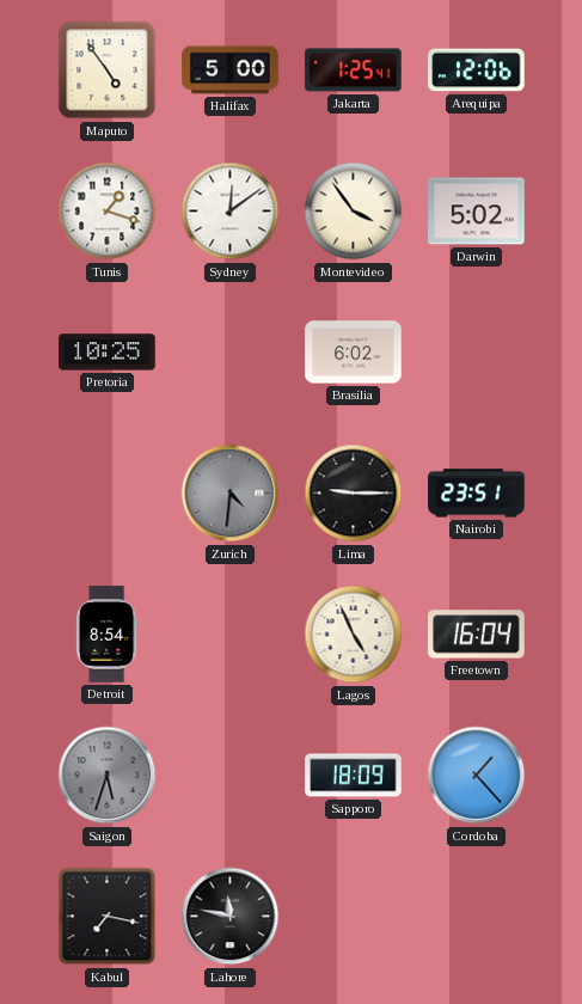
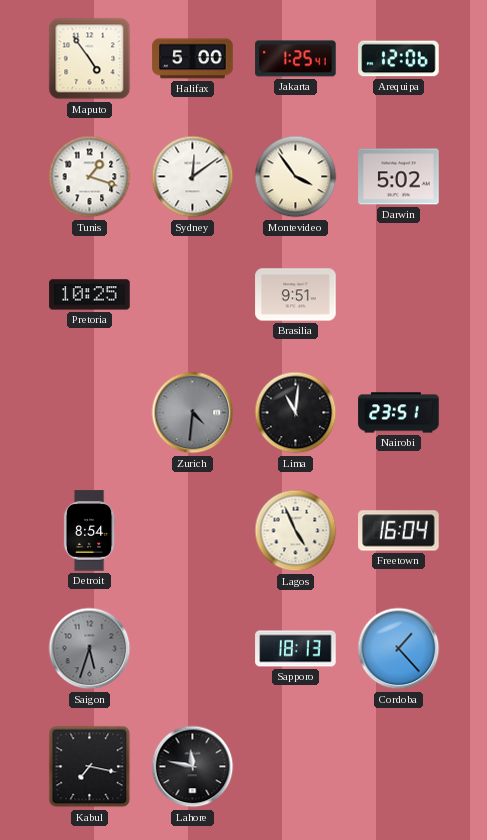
Brasilia: 6:02 -> 9:51 (296, 295)
Lima: 9:15 -> 11:01 (296, 413)
Sapporo: 18:09 -> 18:13 (296, 649)
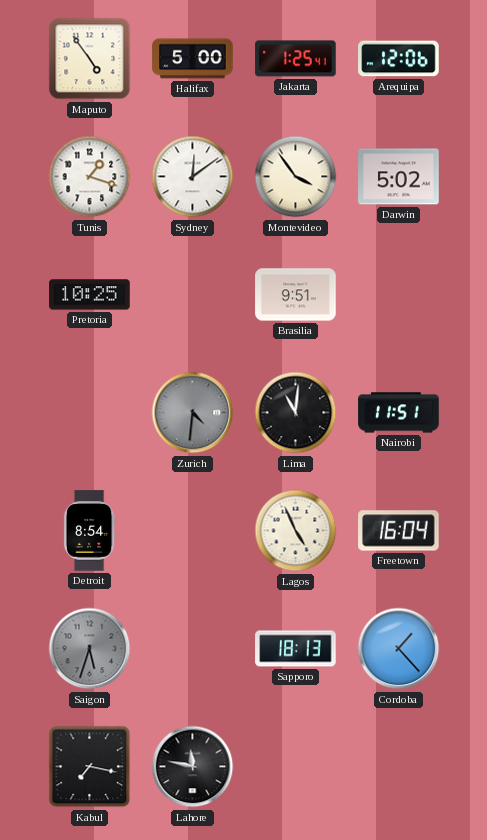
Nairobi: 23:51 -> 11:51 (399, 413)
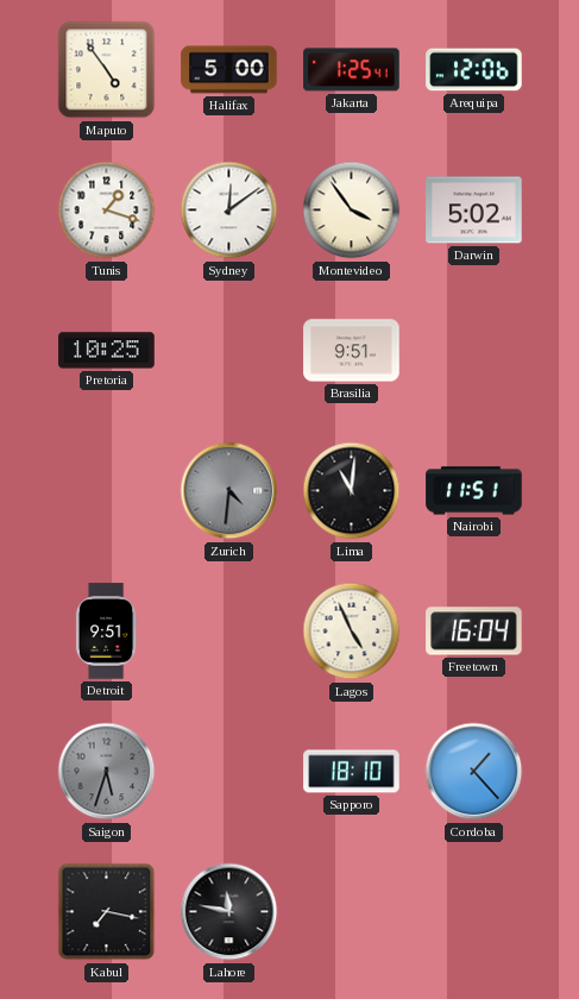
Detroit: 8:54 -> 9:51 (106, 632)
Sapporo: 18:13 -> 18:10 (352, 772)
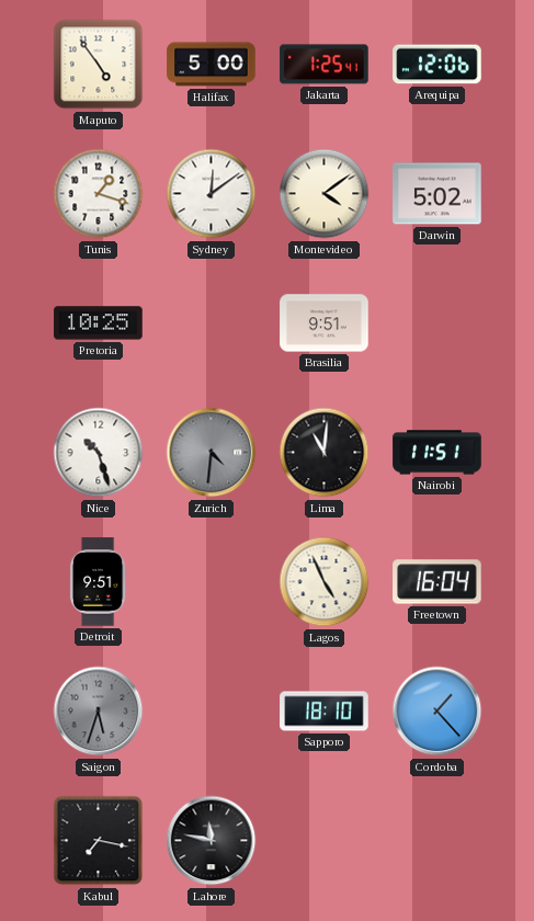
Montevideo: 3:54 -> 4:09 (325, 194)
Nice: none -> 10:27 (99, 453)
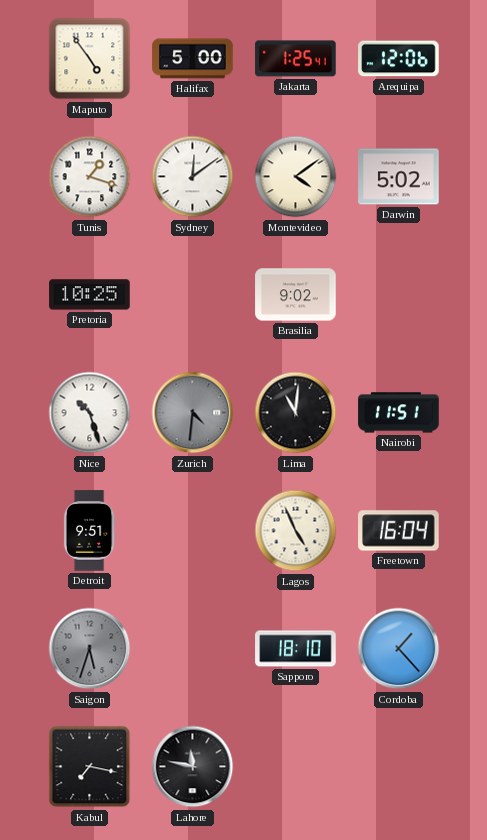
Brasilia: 9:51 -> 9:02 (296, 295)
